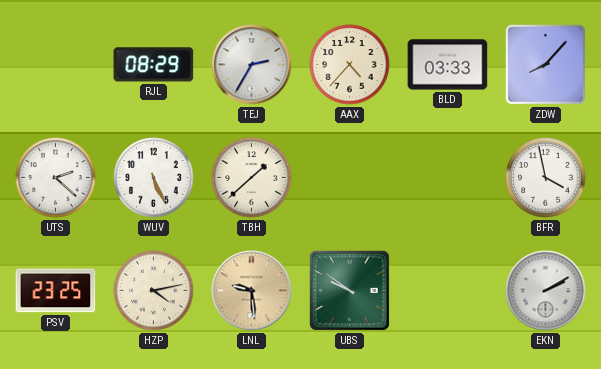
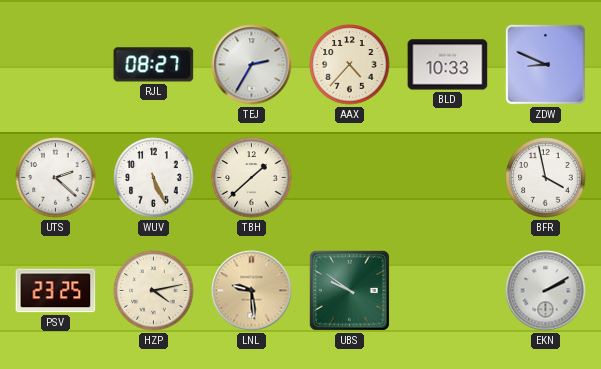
RJL: 08:29 -> 08:27 (154, 65)
BLD: 03:33 -> 10:33 (448, 65)
ZDW: 8:07 -> 8:49 (545, 64)
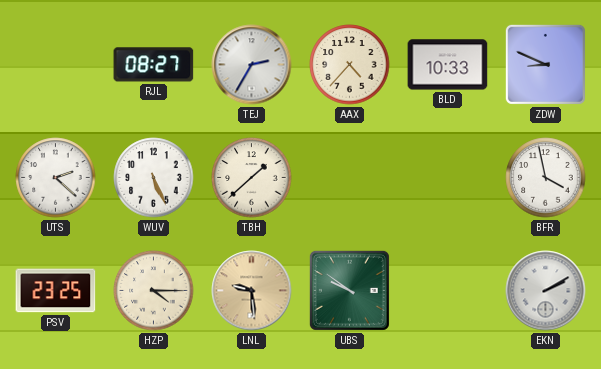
HZP: 4:13 -> 4:15 (154, 291)
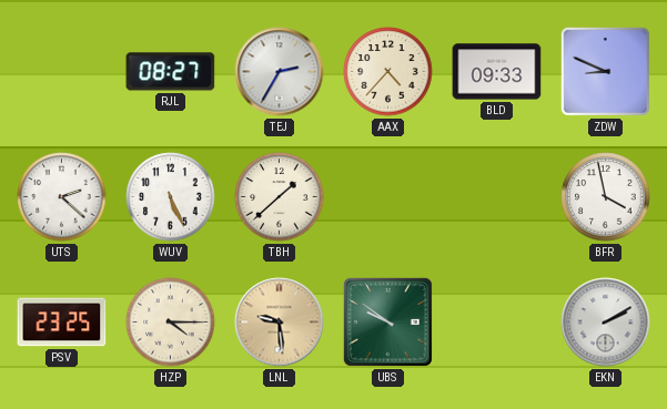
BLD: 10:33 -> 09:33 (497, 72)
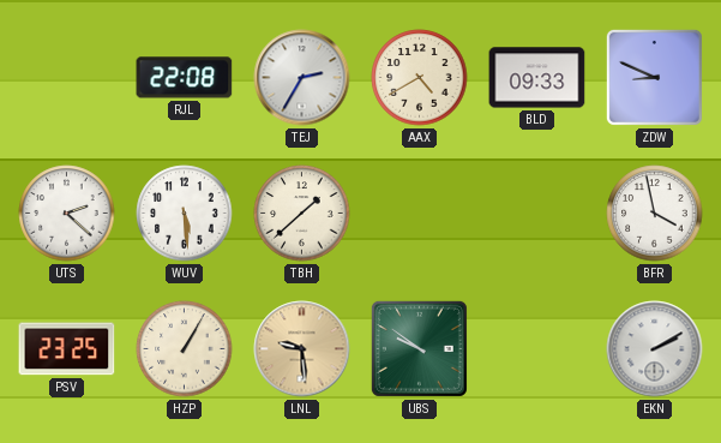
RJL: 08:27 -> 22:08 (185, 78)
AAX: 4:37 -> 4:40 (420, 78)
WUV: 5:26 -> 5:29 (185, 214)
HZP: 4:15 -> 1:05 (185, 349)
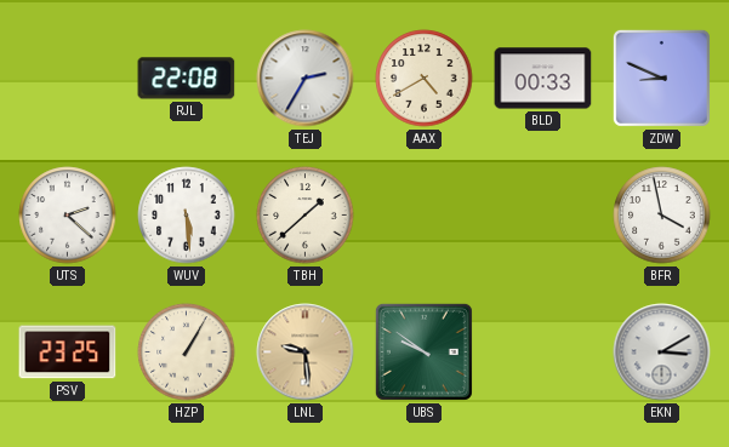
BLD: 09:33 -> 00:33 (543, 79)
EKN: 2:10 -> 3:10 (662, 353)
